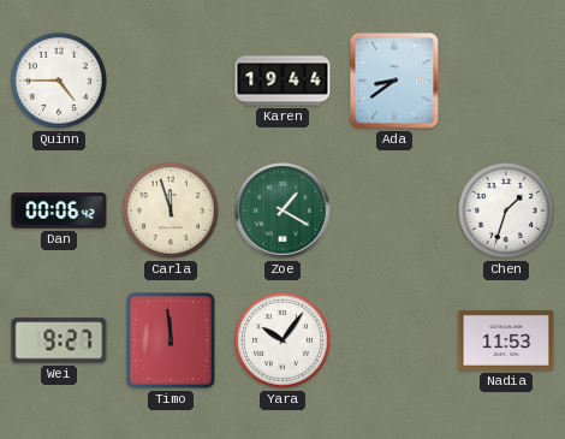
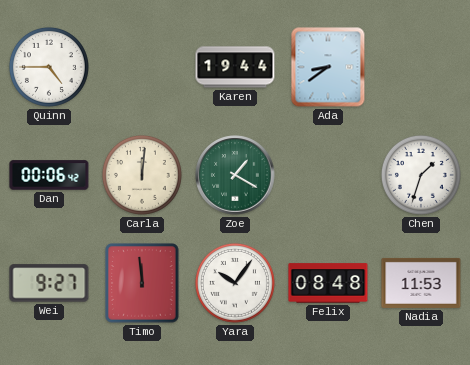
Carla: 11:57 -> 12:01 (142, 175)
Felix: none -> 08:48 (328, 283)
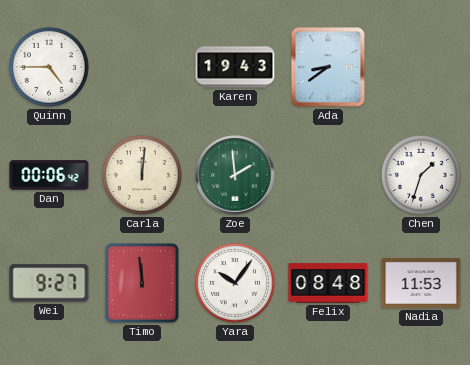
Karen: 19:44 -> 19:43 (235, 67)
Zoe: 1:20 -> 1:59 (235, 175)
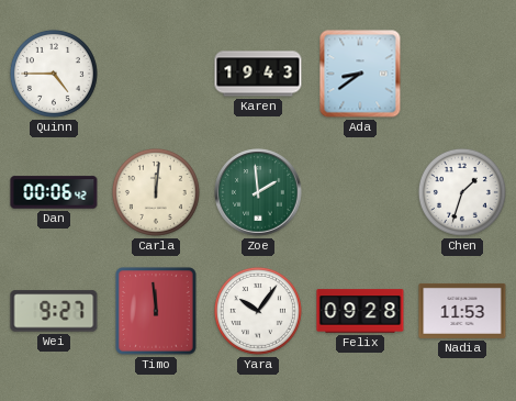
Felix: 08:48 -> 09:28 (360, 311)
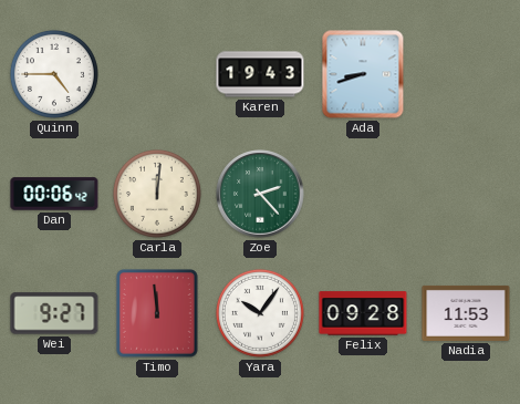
Ada: 8:39 -> 8:42 (363, 74)
Zoe: 1:59 -> 2:23 (260, 194)
Chen: 1:33 -> none (462, 192)
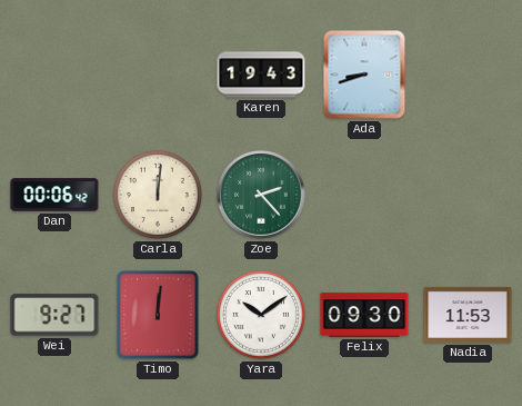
Quinn: 4:45 -> none (54, 74)
Timo: 11:59 -> 12:01 (159, 315)
Yara: 10:06 -> 10:09 (261, 315)
Felix: 09:28 -> 09:30 (364, 315)
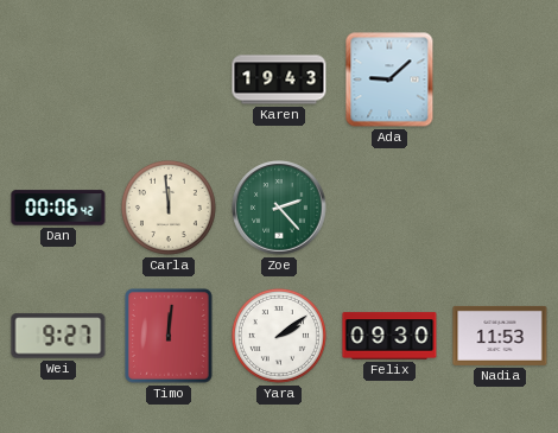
Ada: 8:42 -> 9:08 (389, 79)
Carla: 12:01 -> 11:59 (169, 208)
Yara: 10:09 -> 2:09 (279, 336)
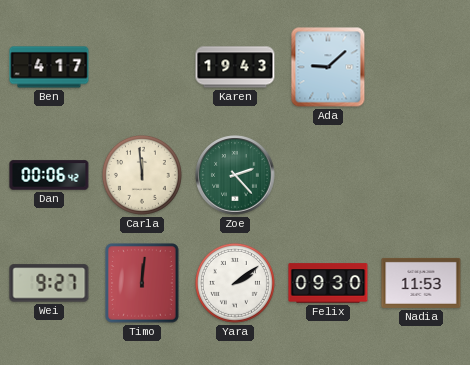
Ben: none -> 4:17 (49, 67)
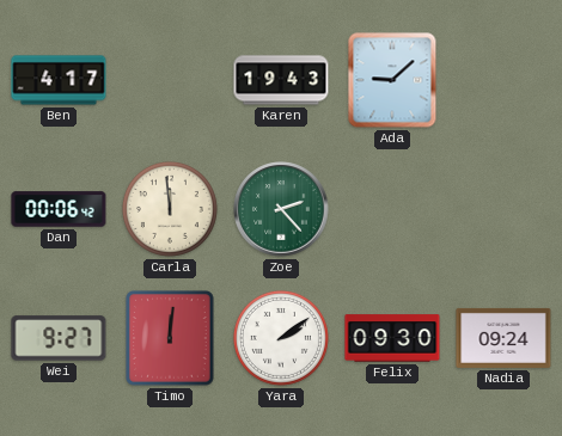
Nadia: 11:53 -> 09:24 (503, 338)
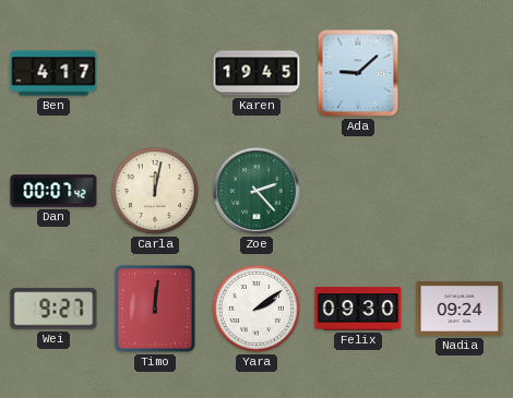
Karen: 19:43 -> 19:45 (256, 73)
Dan: 00:06 -> 00:07 (53, 191)
Carla: 11:59 -> 12:02 (155, 191)
